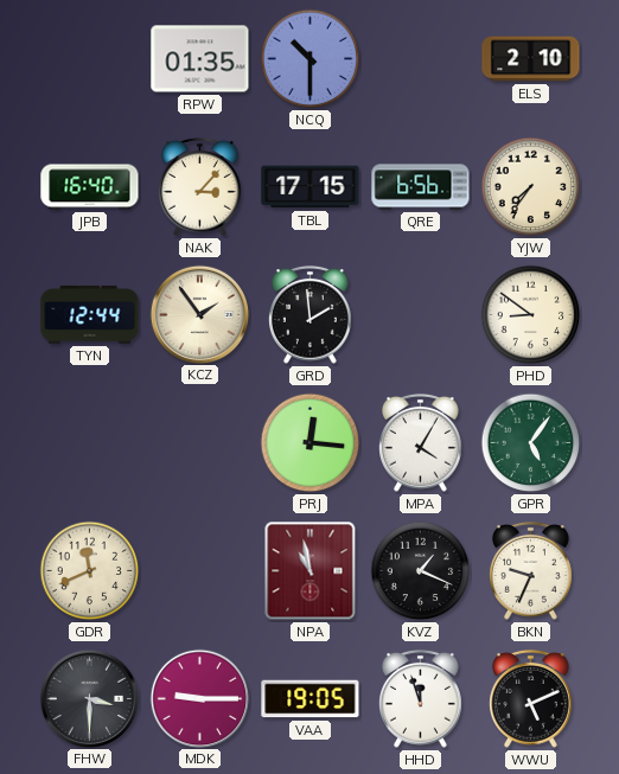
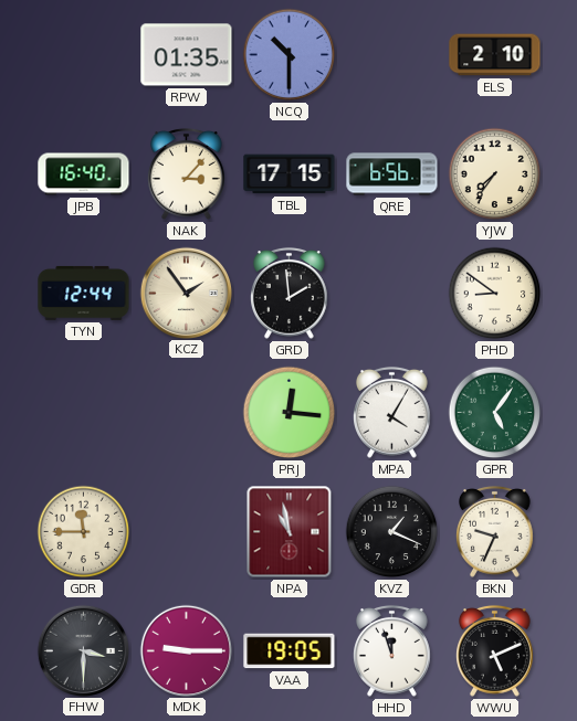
GDR: 11:41 -> 11:45 (84, 532)
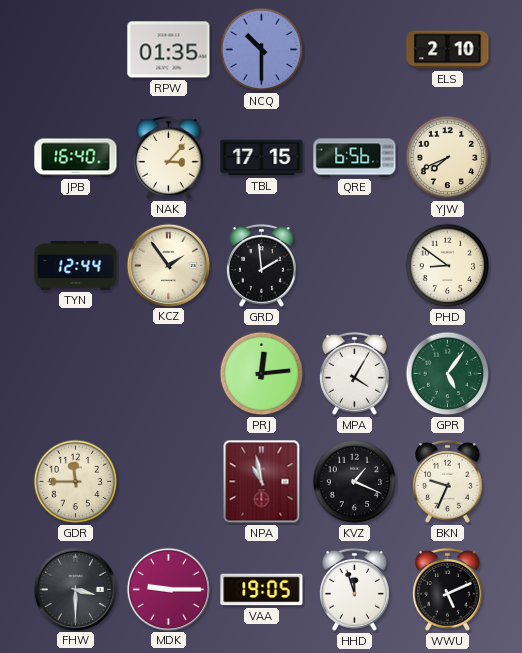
YJW: 7:36 -> 7:41 (448, 158)
PRJ: 12:16 -> 12:14 (262, 374)
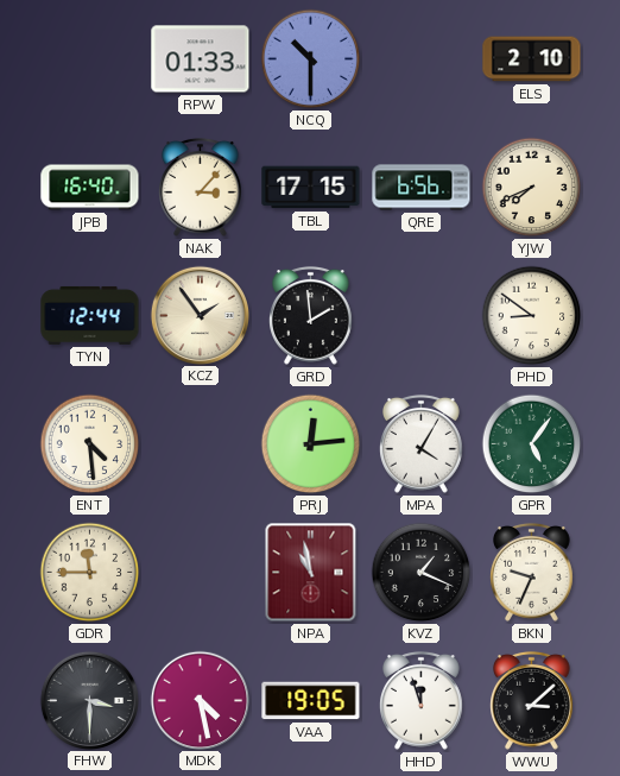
RPW: 01:35 -> 01:33 (201, 59)
ENT: none -> 4:29 (90, 444)
MDK: 9:15 -> 4:28 (200, 700)
WWU: 5:11 -> 3:08 (532, 700)
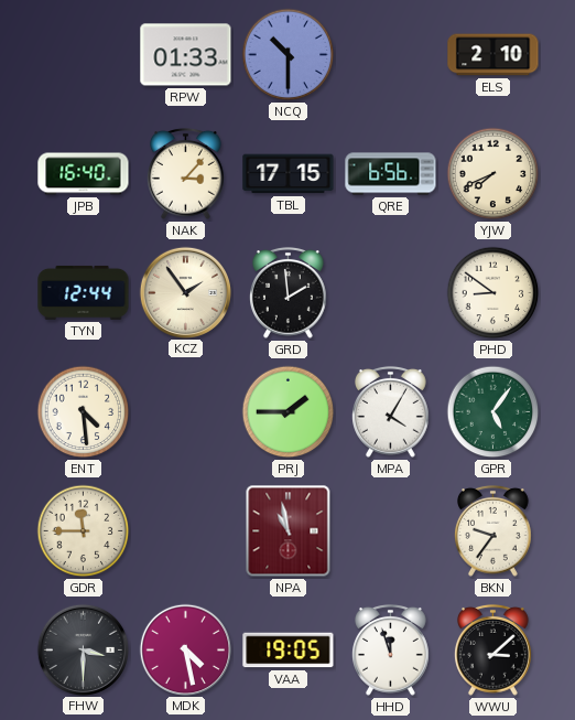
PRJ: 12:14 -> 1:45 (289, 412)
KVZ: 1:19 -> none (422, 573)
BKN: 9:34 -> 9:36 (493, 530)
